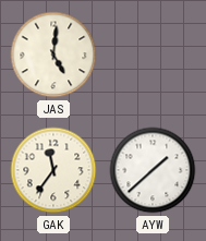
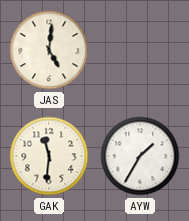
GAK: 11:36 -> 11:31 (49, 156)
AYW: 1:38 -> 1:35 (140, 156)
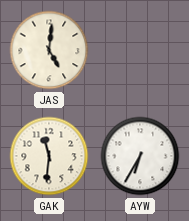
AYW: 1:35 -> 6:35 (140, 156)
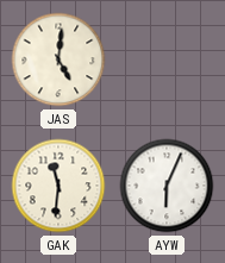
AYW: 6:35 -> 6:04 (167, 186)
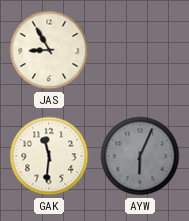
JAS: 5:01 -> 8:55 (49, 50)
AYW dial: white -> grey (140, 156)
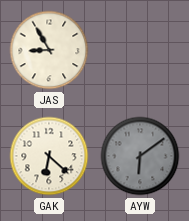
GAK: 11:31 -> 6:22 (49, 156)
AYW: 6:04 -> 6:09 (140, 156)
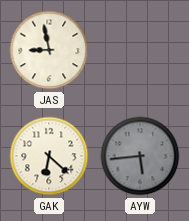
JAS: 8:55 -> 8:58 (49, 50)
AYW: 6:09 -> 5:44 (140, 156)
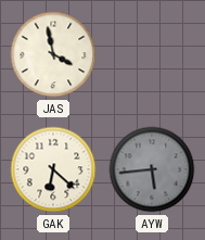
JAS: 8:58 -> 3:58 (53, 54)
